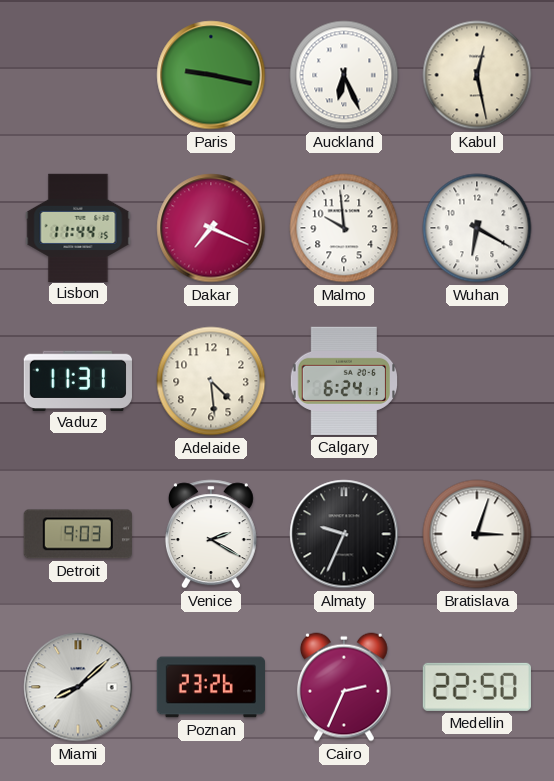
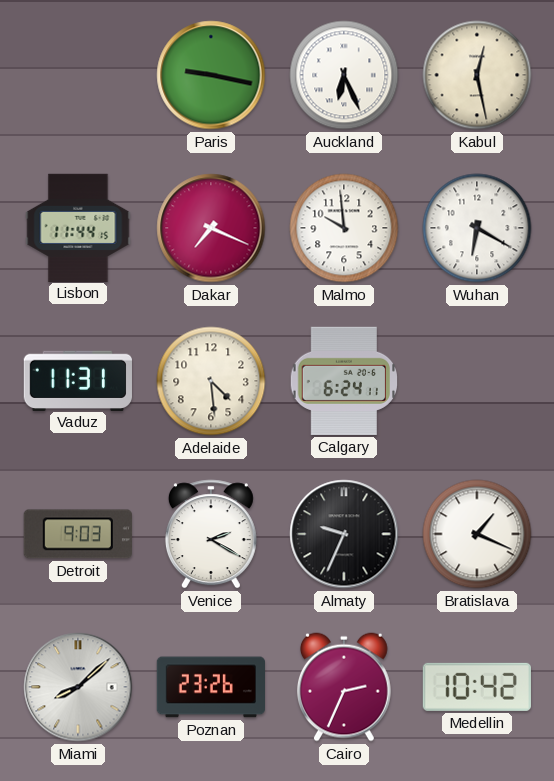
Bratislava: 3:03 -> 1:19 (477, 534)
Medellin: 22:50 -> 10:42 (477, 687)
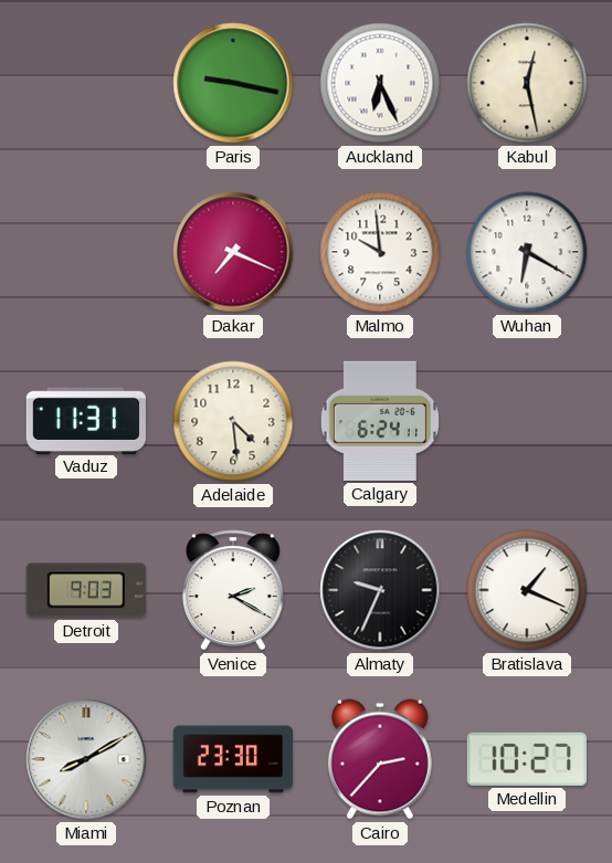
Lisbon: 11:44 -> none (78, 227)
Miami: 8:08 -> 8:10 (86, 759)
Poznan: 23:26 -> 23:30 (232, 759)
Cairo: 2:34 -> 2:37 (380, 759)
Medellin: 10:42 -> 10:27 (527, 759)
